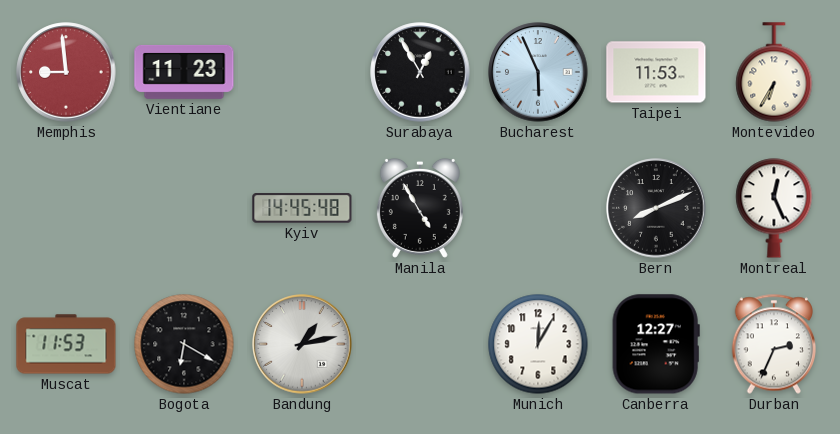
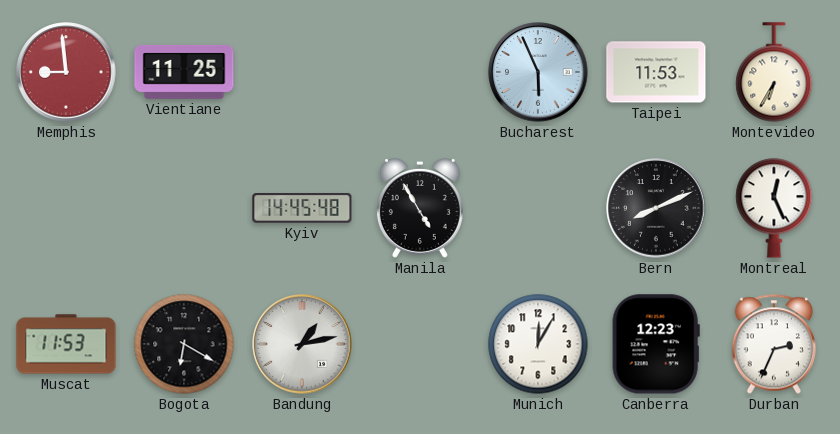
Vientiane: 11:23 -> 11:25 (184, 72)
Surabaya: 12:55 -> none (420, 72)
Canberra: 12:27 -> 12:23 (656, 344)
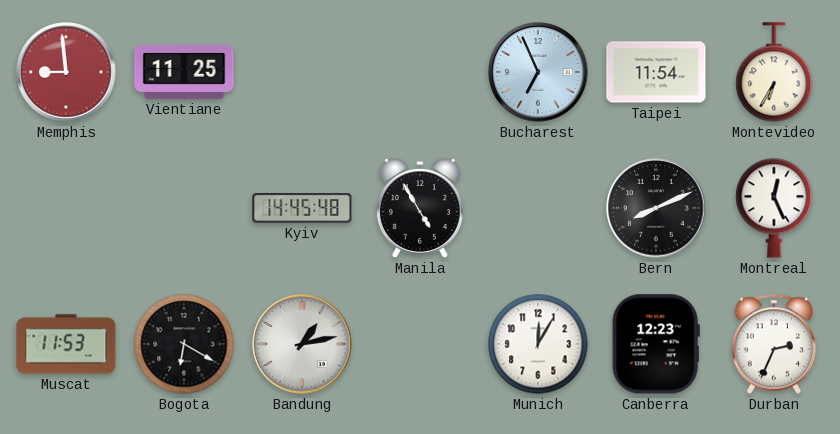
Bucharest: 5:56 -> 6:56 (538, 72)
Taipei: 11:53 -> 11:54 (656, 72)
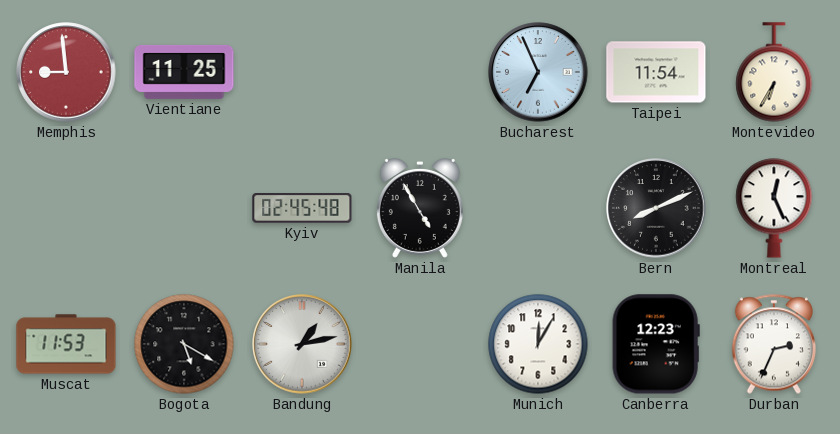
Kyiv: 14:45 -> 02:45 (302, 209)
Bogota: 6:20 -> 5:20 (184, 344)
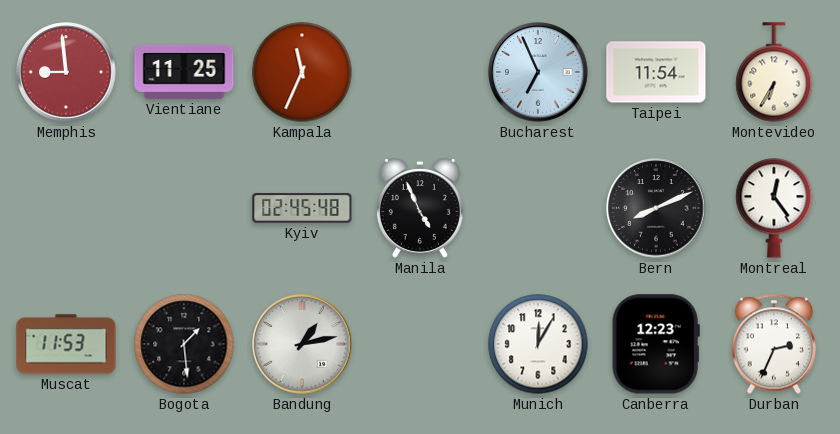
Kampala: none -> 11:34 (302, 72)
Manila: 4:55 -> 4:56 (420, 208)
Montreal: 12:26 -> 12:24 (774, 208)
Bogota: 5:20 -> 1:29 (184, 344)
